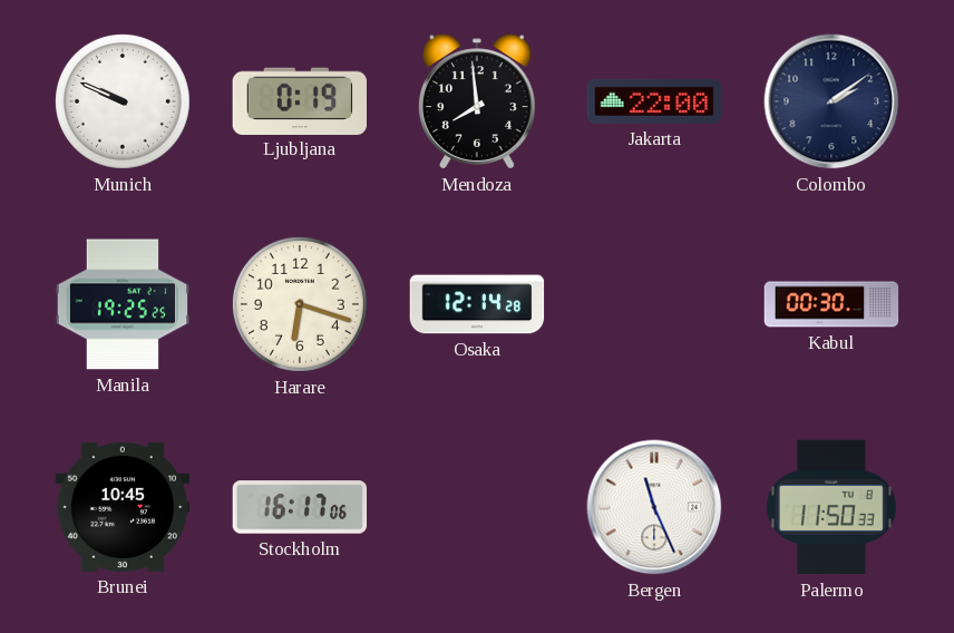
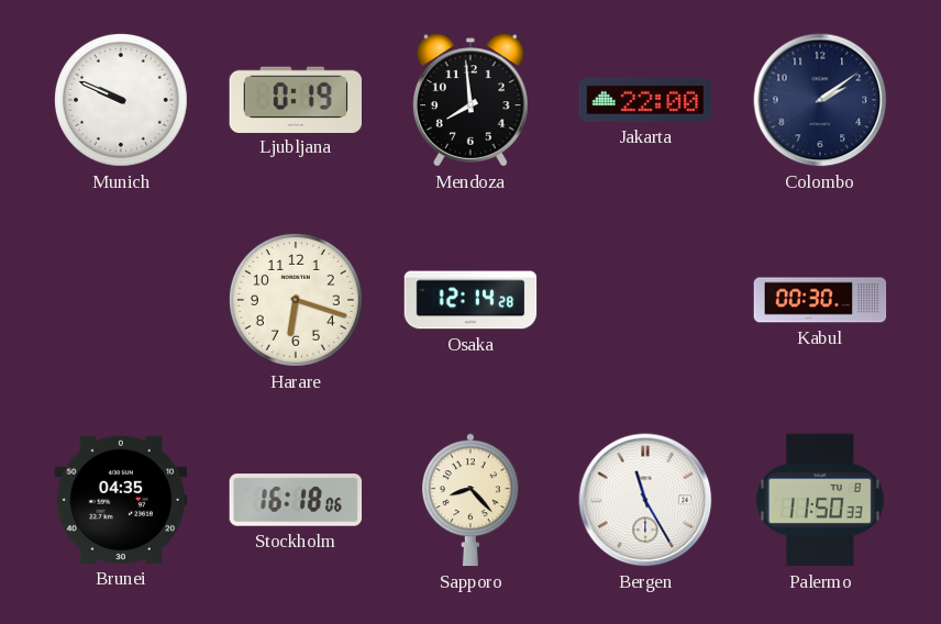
Manila: 19:25 -> none (123, 304)
Brunei: 10:45 -> 04:35 (121, 500)
Stockholm: 16:17 -> 16:18 (296, 500)
Sapporo: none -> 8:23 (470, 500)
Bergen: 11:26 -> 11:25 (645, 500)
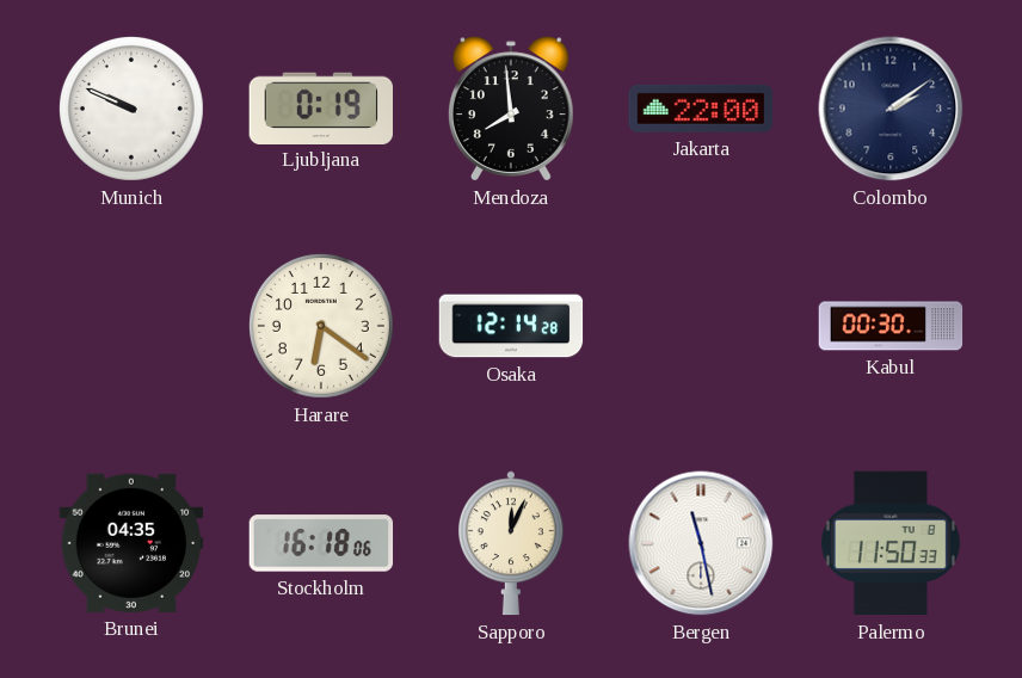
Harare: 6:18 -> 6:21 (321, 326)
Sapporo: 8:23 -> 12:04 (511, 543)
Bergen: 11:25 -> 11:28 (701, 543)
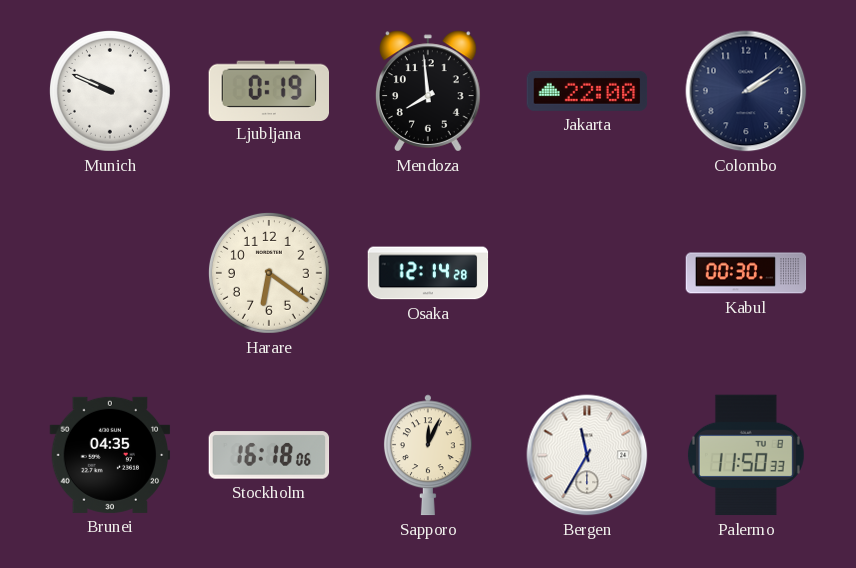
Bergen: 11:28 -> 11:35 (587, 455)
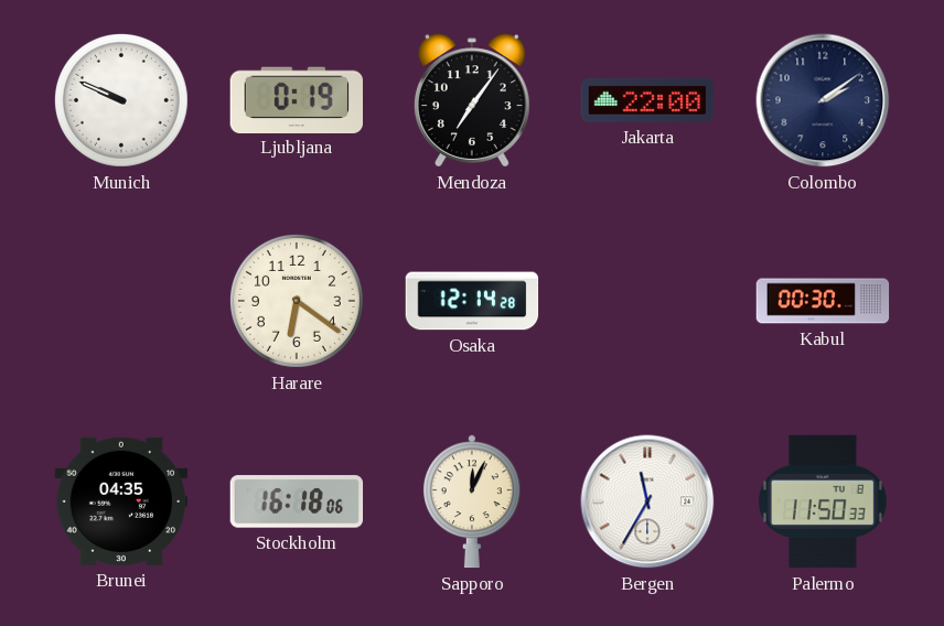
Mendoza: 7:59 -> 7:06 (473, 100)
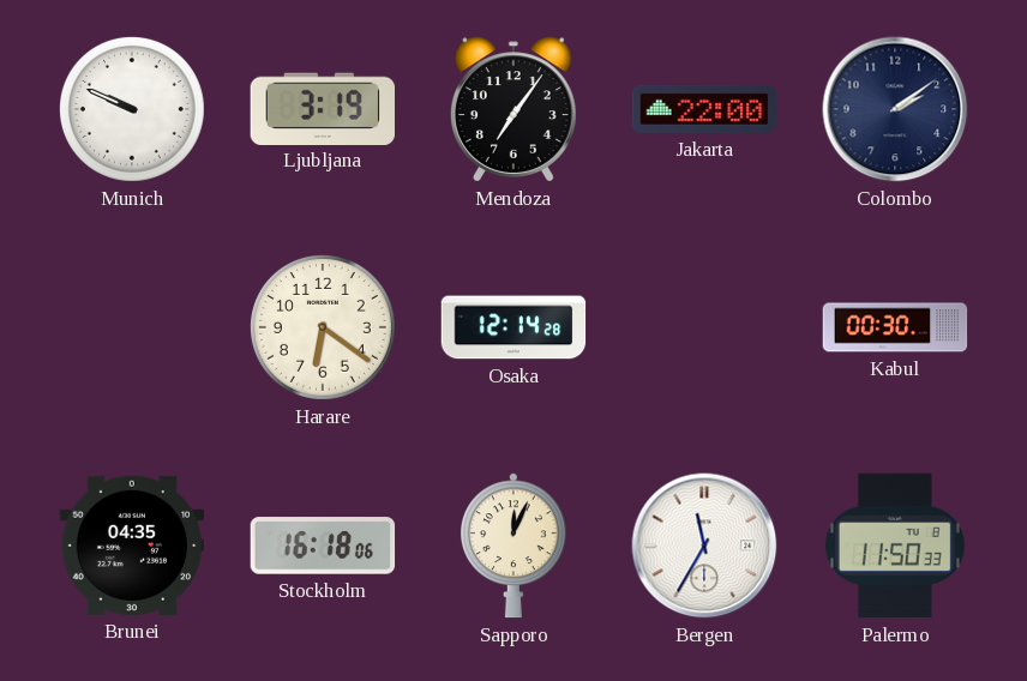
Ljubljana: 0:19 -> 3:19 (322, 108)
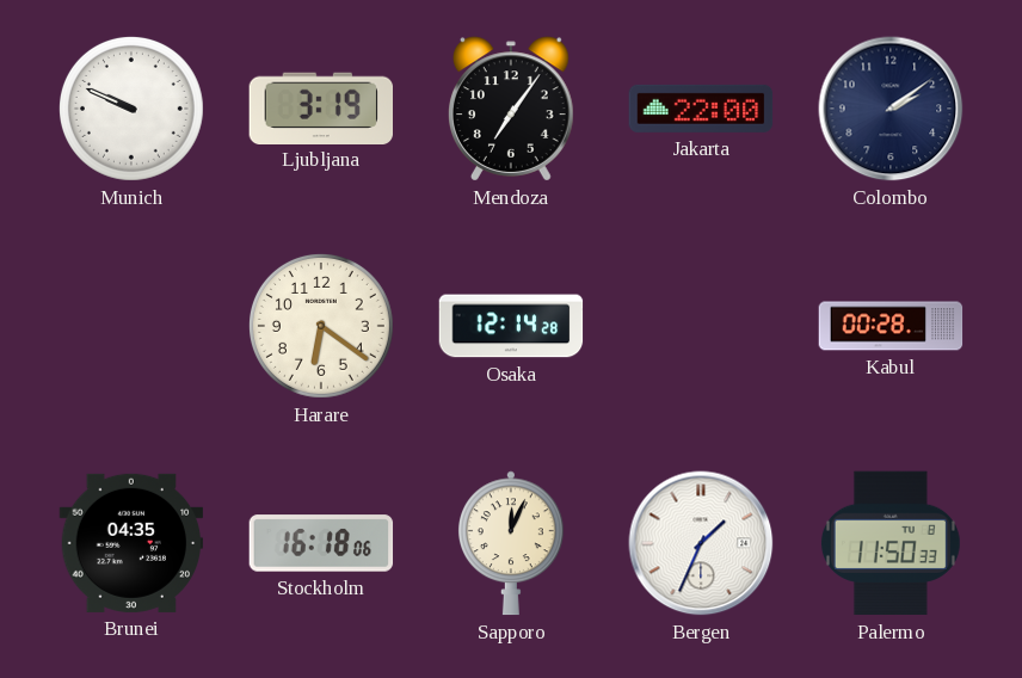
Kabul: 00:30 -> 00:28 (891, 326)
Bergen: 11:35 -> 1:34 (701, 543)
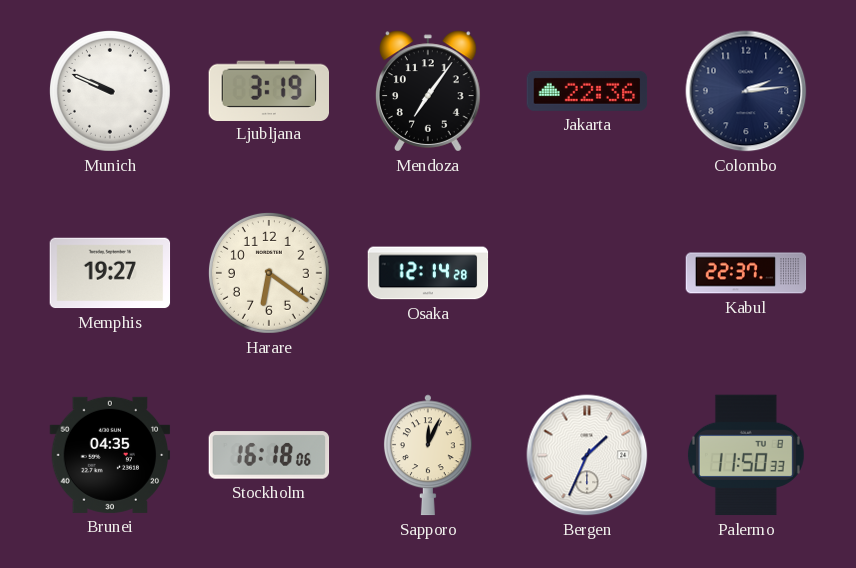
Jakarta: 22:00 -> 22:36 (587, 91)
Colombo: 2:09 -> 2:14 (746, 91)
Memphis: none -> 19:27 (110, 273)
Kabul: 00:28 -> 22:37 (746, 273)
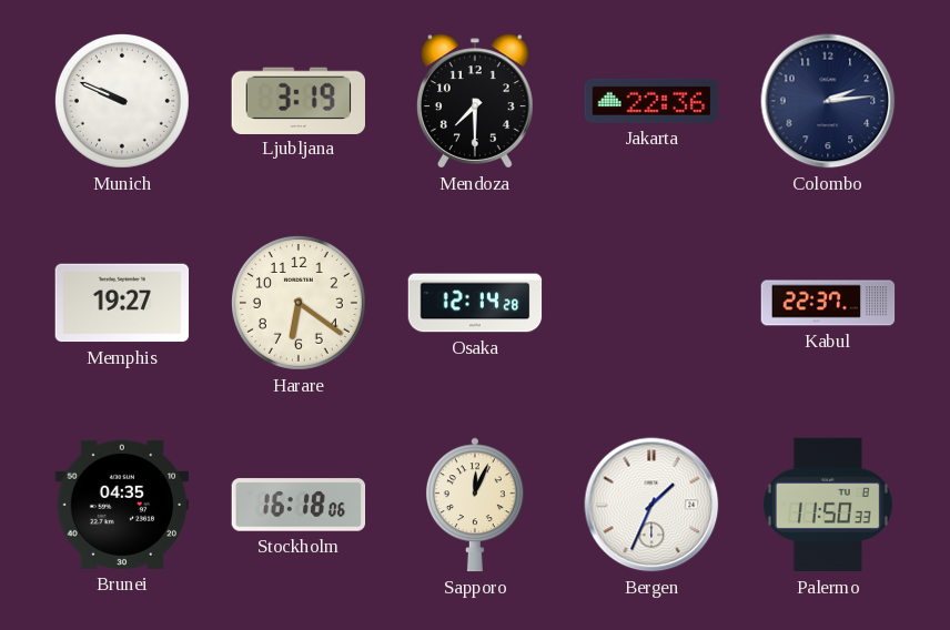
Mendoza: 7:06 -> 7:30 (476, 101)
